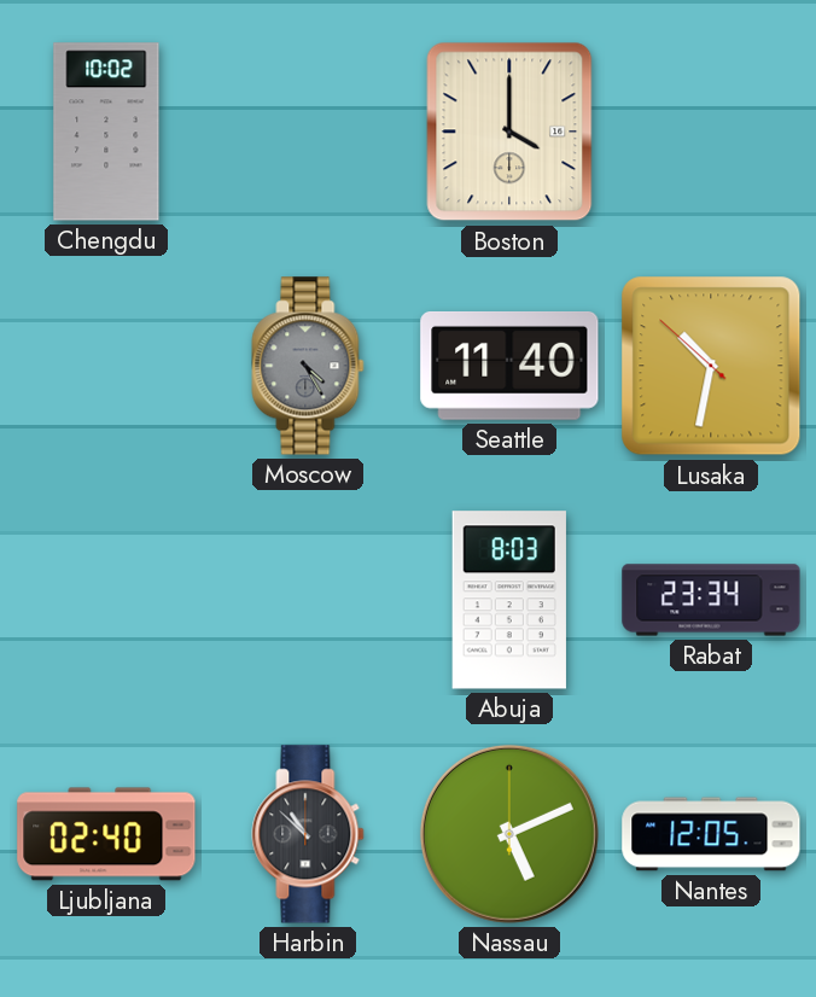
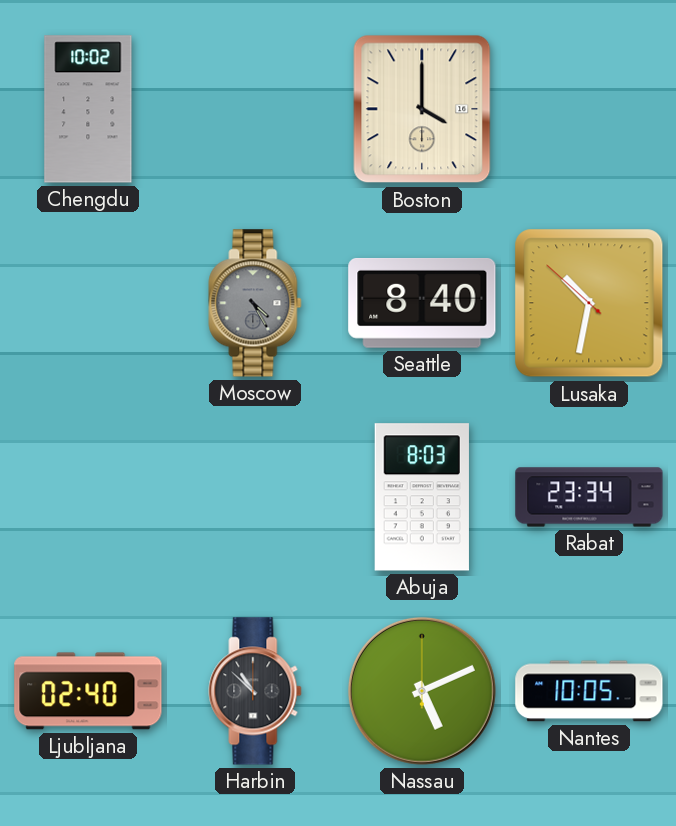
Seattle: 11:40 -> 8:40 (422, 303)
Nantes: 12:05 -> 10:05 (589, 691)
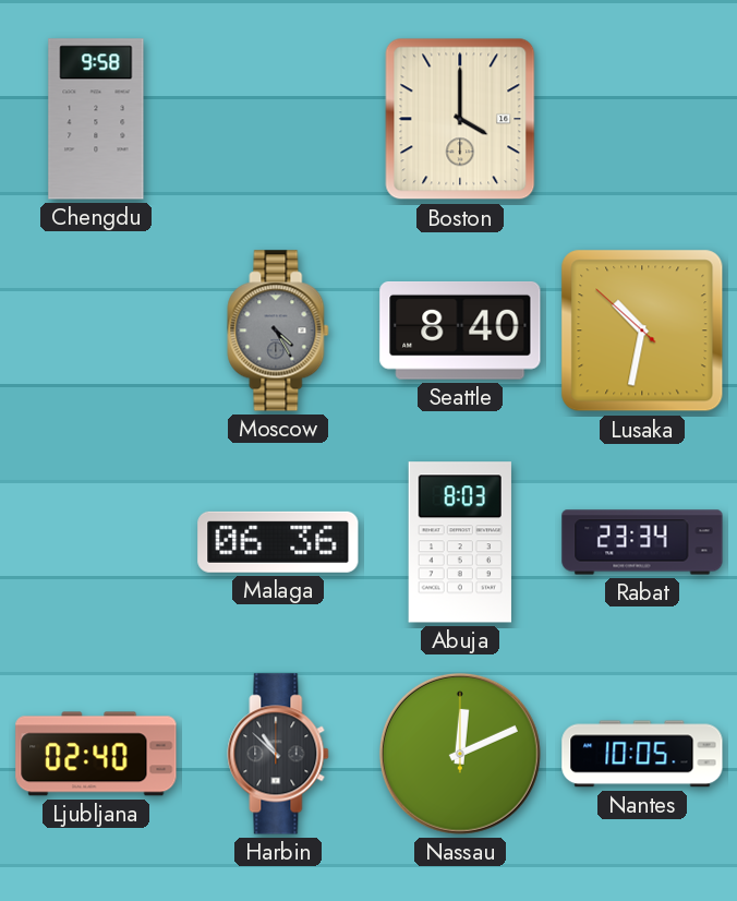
Chengdu: 10:02 -> 9:58 (96, 119)
Malaga: none -> 06:36 (278, 542)
Nassau: 5:11 -> 12:11 (460, 754)
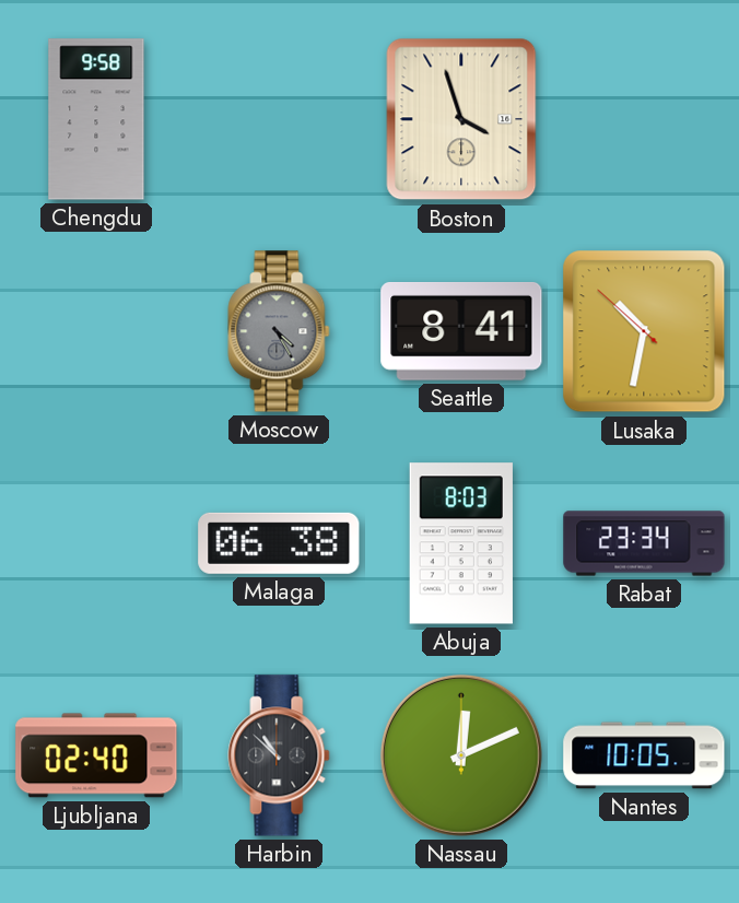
Boston: 4:00 -> 3:57 (461, 119)
Seattle: 8:40 -> 8:41 (461, 331)
Malaga: 06:36 -> 06:38 (279, 543)
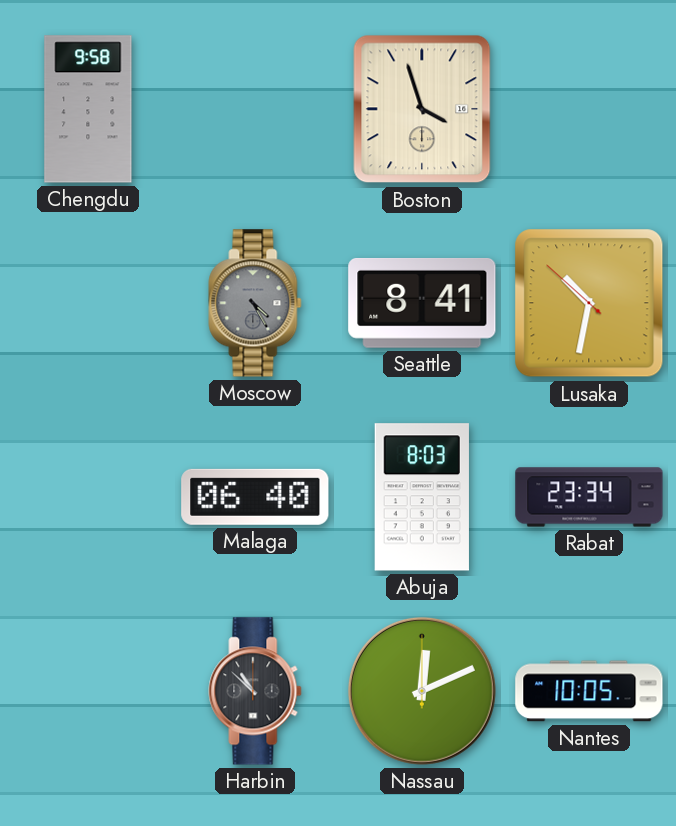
Malaga: 06:38 -> 06:40 (255, 497)
Ljubljana: 02:40 -> none (96, 755)
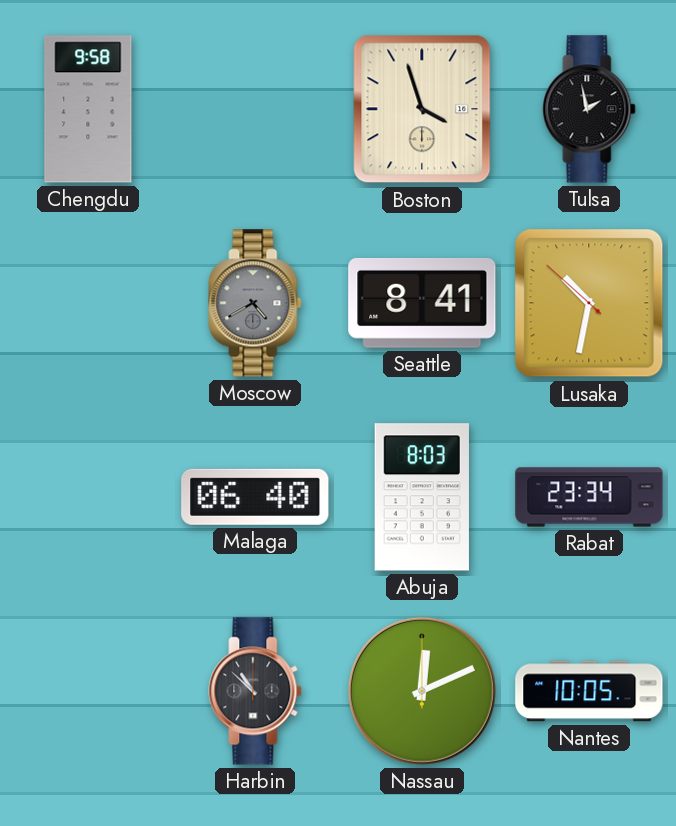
Tulsa: none -> 1:58 (589, 109)
Moscow: 4:25 -> 4:40 (255, 303)
